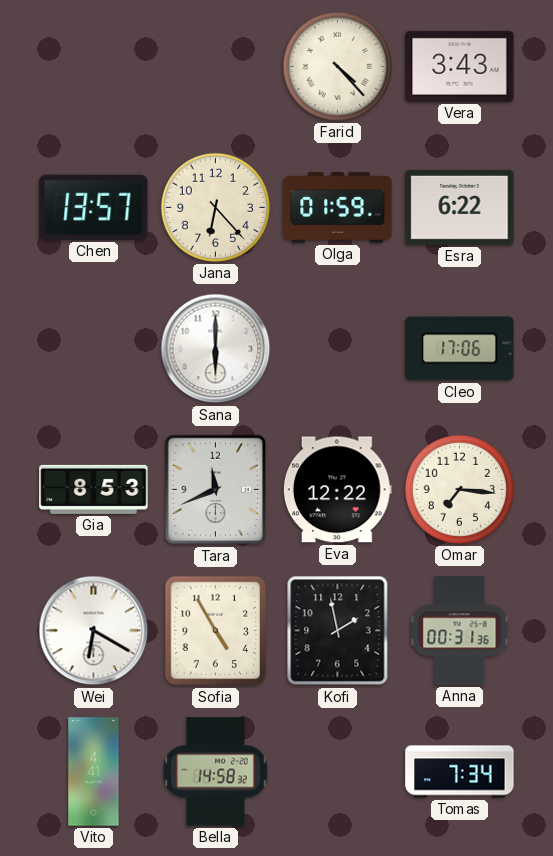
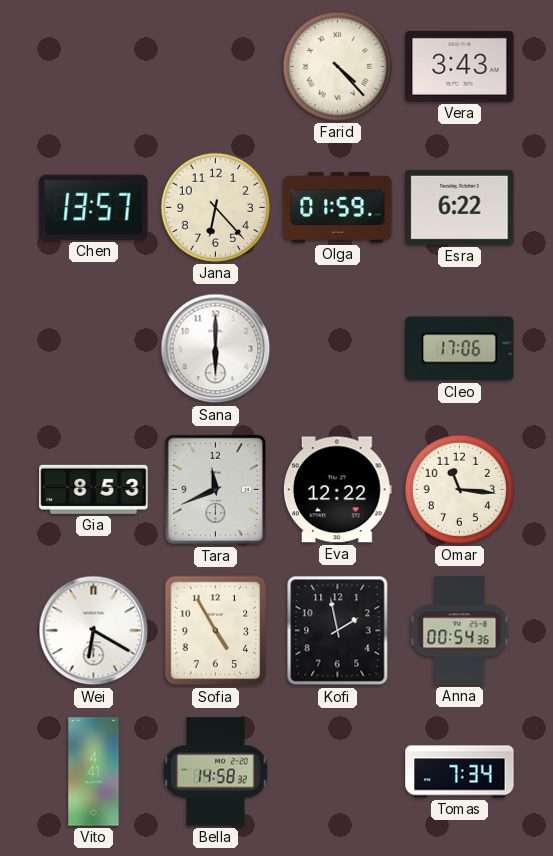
Omar: 7:16 -> 11:16 (459, 489)
Anna: 00:31 -> 00:54 (460, 631)
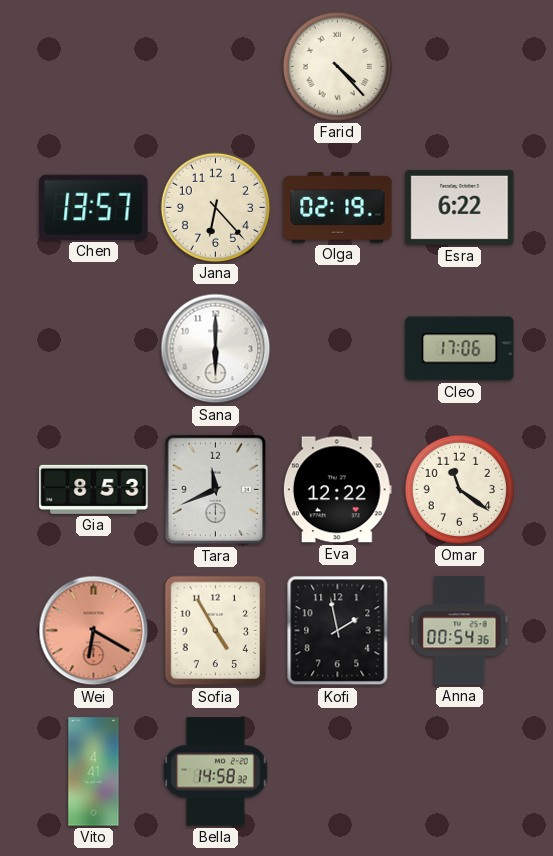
Vera: 3:43 -> none (460, 66)
Olga: 01:59 -> 02:19 (338, 208)
Omar: 11:16 -> 11:21 (459, 489)
Wei dial: white -> salmon (94, 631)
Tomas: 7:34 -> none (460, 772)
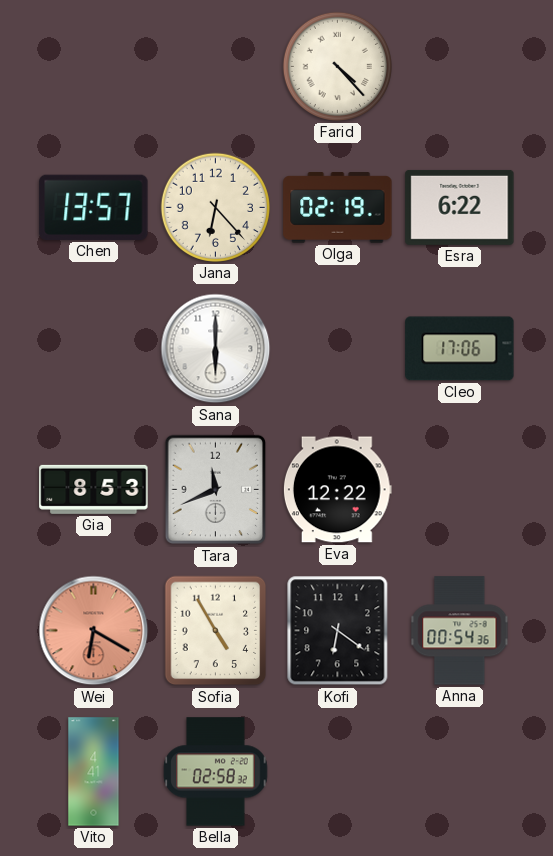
Omar: 11:21 -> none (459, 489)
Kofi: 1:58 -> 6:21 (338, 631)
Bella: 14:58 -> 02:58 (216, 772)
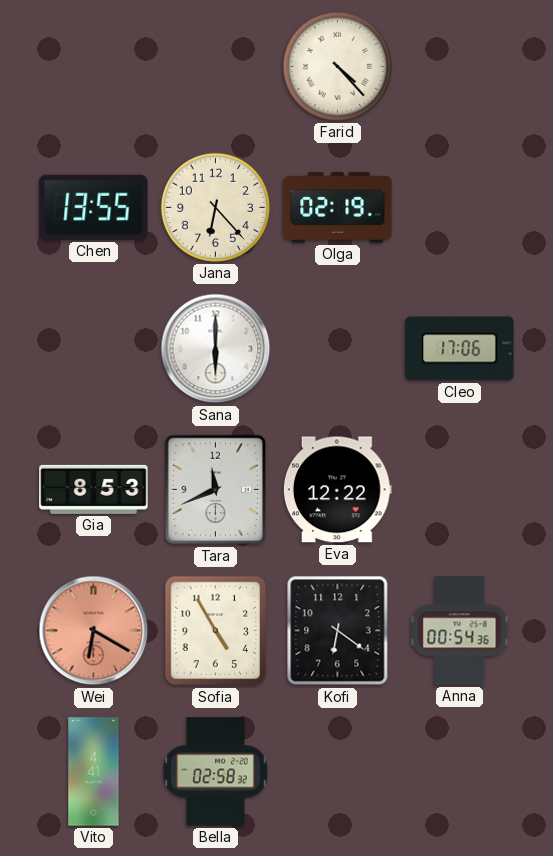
Chen: 13:57 -> 13:55 (94, 207)
Esra: 6:22 -> none (460, 207)
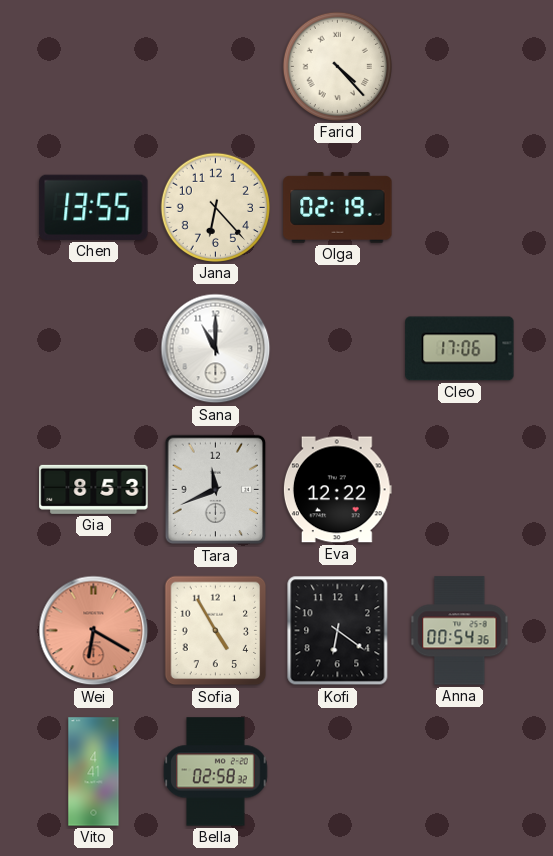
Sana: 6:00 -> 11:00 (216, 349)
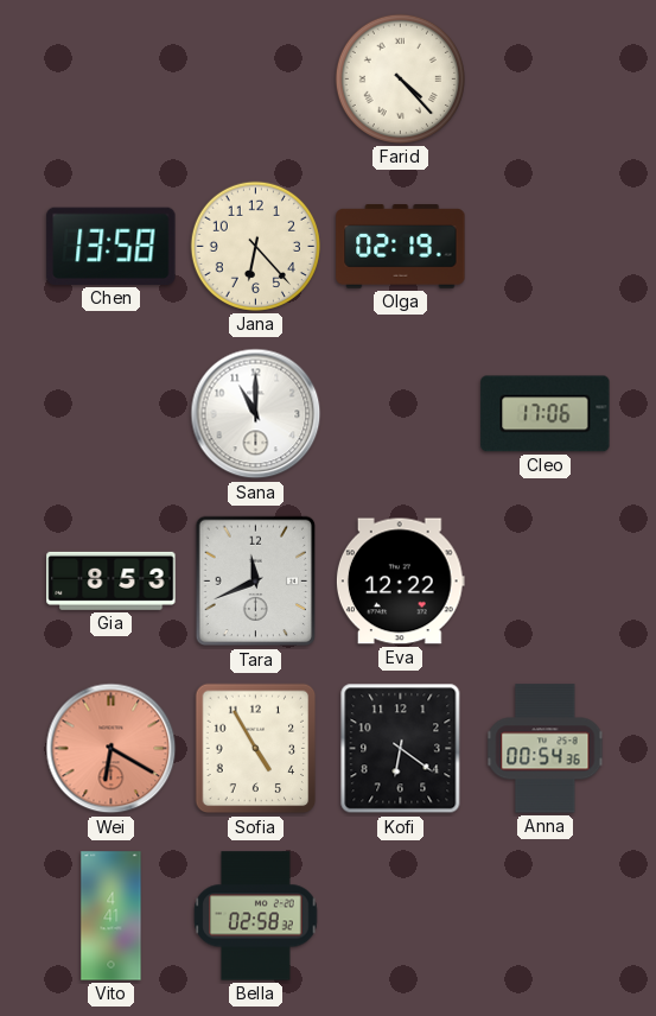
Chen: 13:55 -> 13:58 (112, 246)
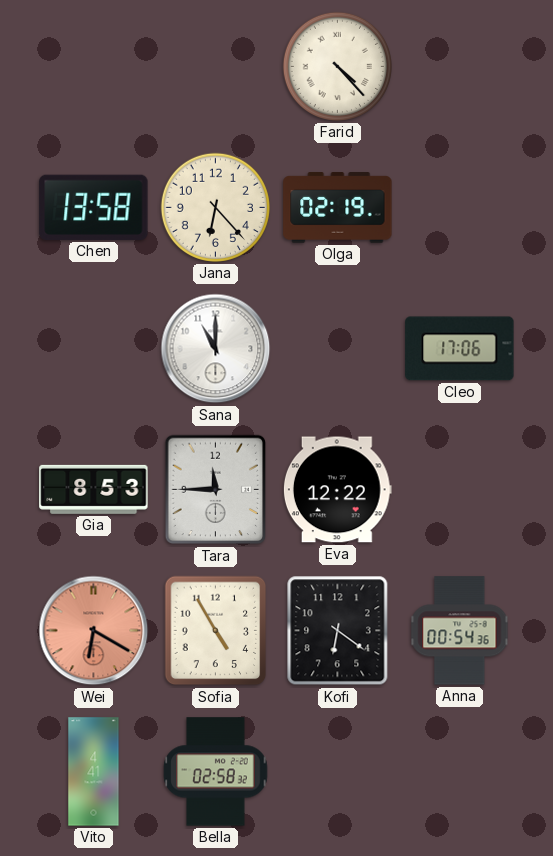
Tara: 11:41 -> 11:45 (216, 490)
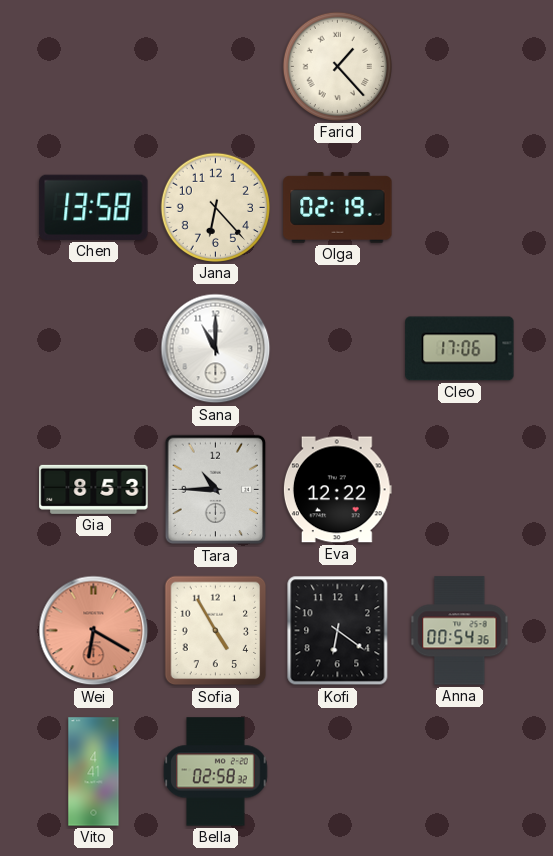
Farid: 4:23 -> 1:23 (337, 66)
Tara: 11:45 -> 10:45 (216, 490)
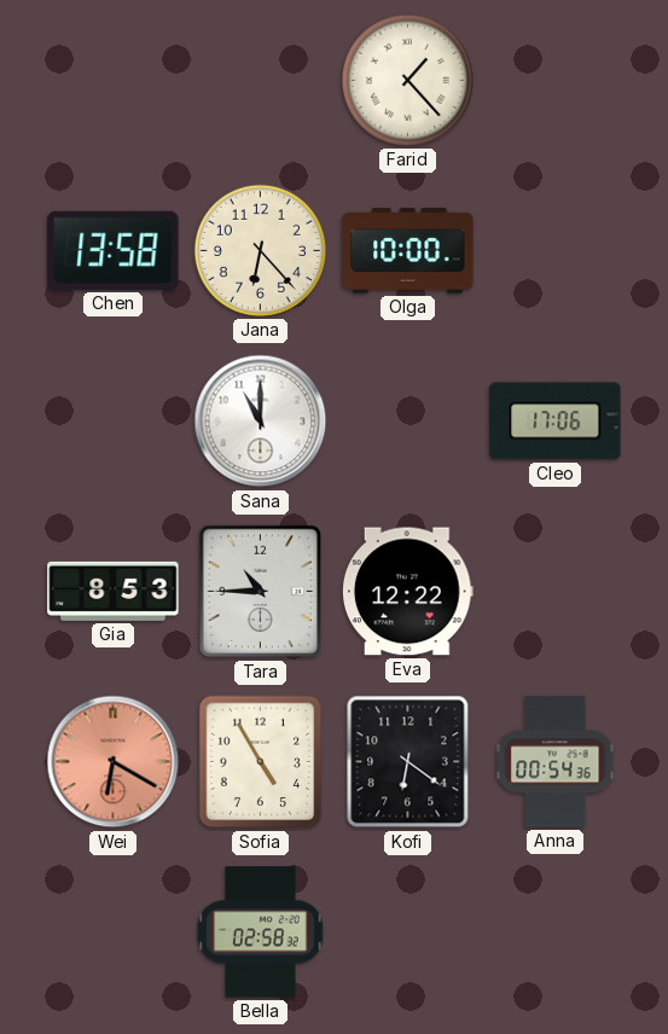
Olga: 02:19 -> 10:00 (408, 251)
Vito: 4:41 -> none (94, 772)
